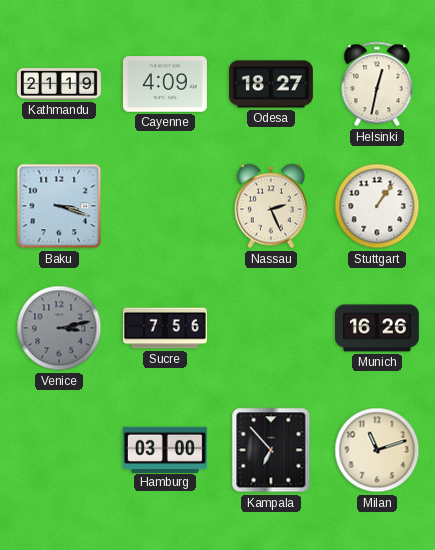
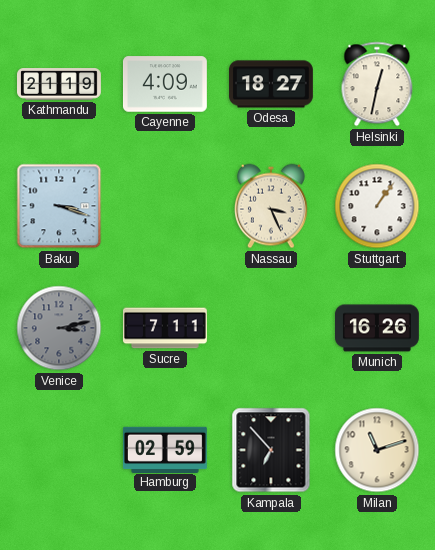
Nassau: 2:26 -> 3:26 (271, 206)
Sucre: 7:56 -> 7:11 (165, 328)
Hamburg: 03:00 -> 02:59 (165, 449)
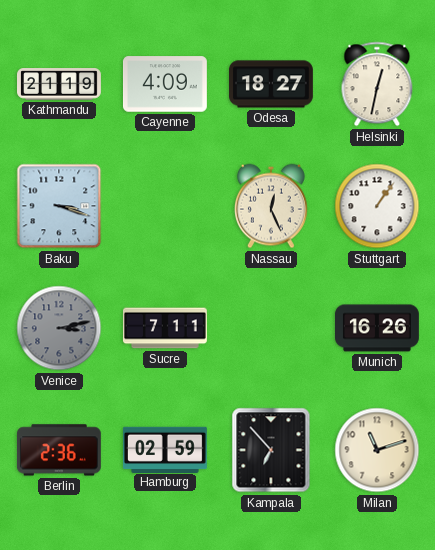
Nassau: 3:26 -> 12:26 (271, 206)
Berlin: none -> 2:36 (59, 450)
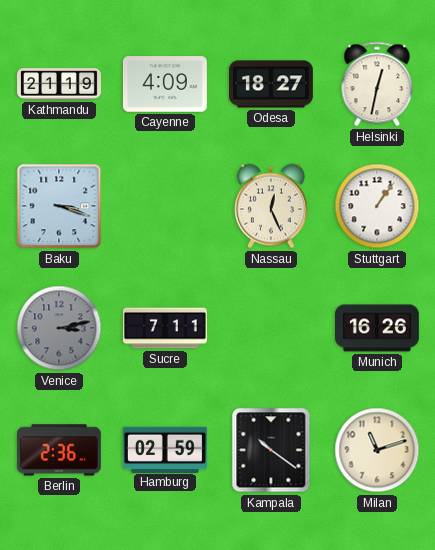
Kampala: 6:53 -> 10:21 (271, 450)
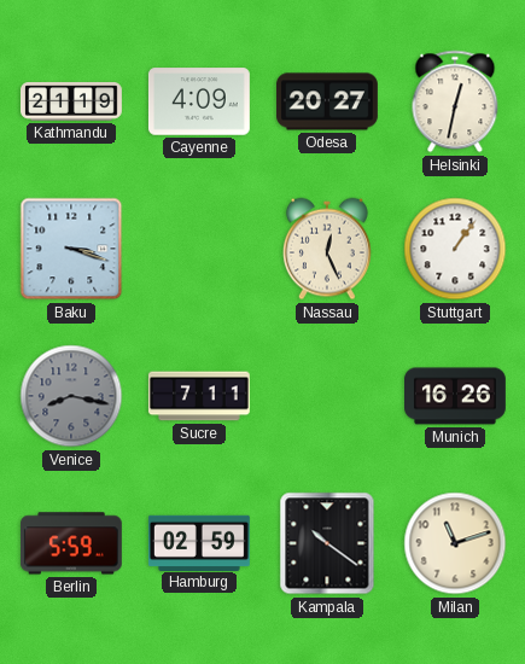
Odesa: 18:27 -> 20:27 (328, 101)
Venice: 3:13 -> 8:17 (71, 396)
Berlin: 2:36 -> 5:59 (71, 543)
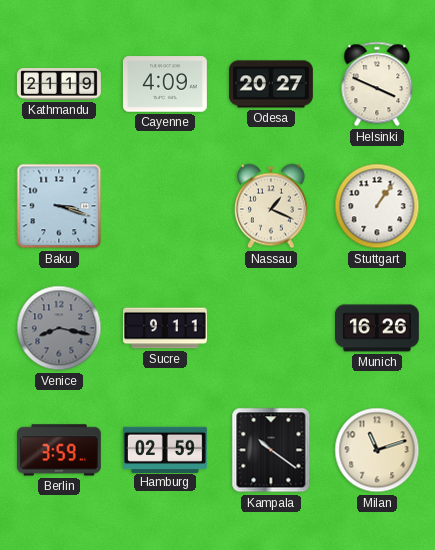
Helsinki: 12:32 -> 3:49 (377, 84)
Nassau: 12:26 -> 1:19 (271, 206)
Sucre: 7:11 -> 9:11 (165, 328)
Berlin: 5:59 -> 3:59 (59, 450)
